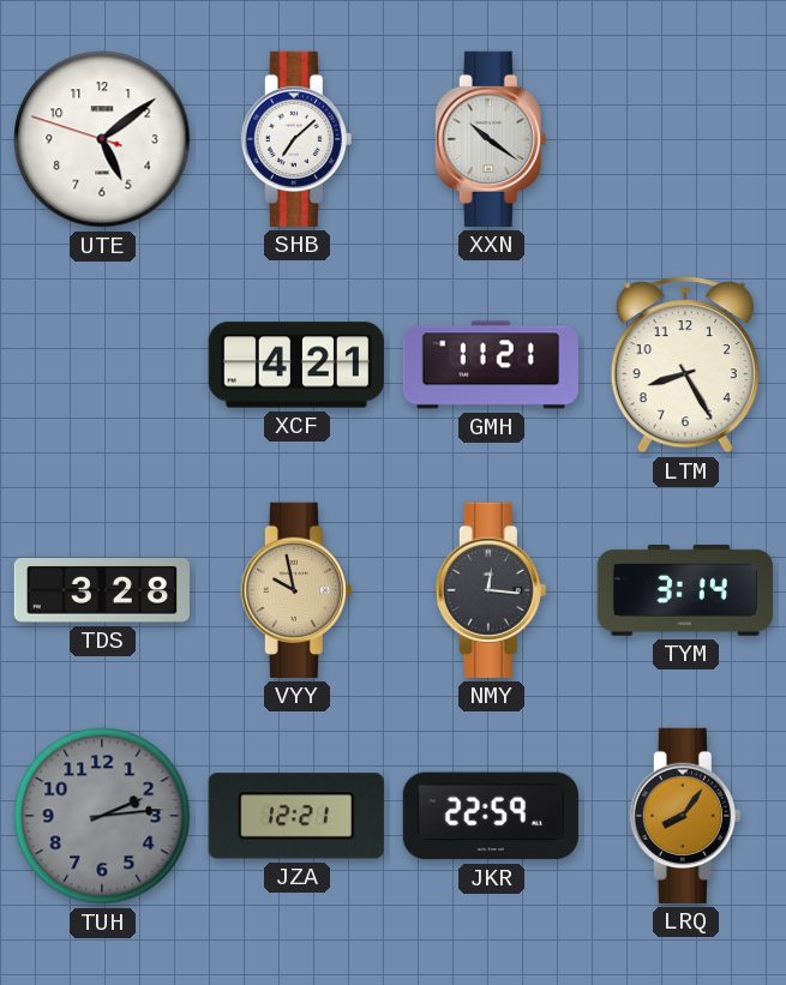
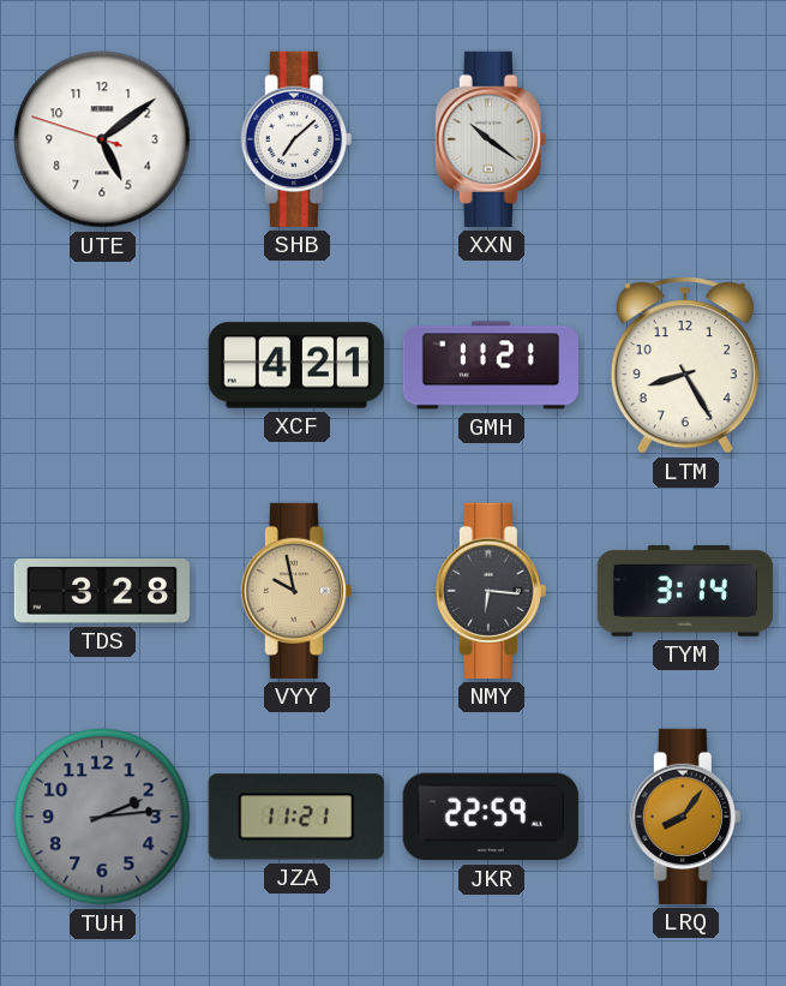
NMY: 12:16 -> 6:16 (491, 591)
JZA: 12:21 -> 11:21 (296, 817)
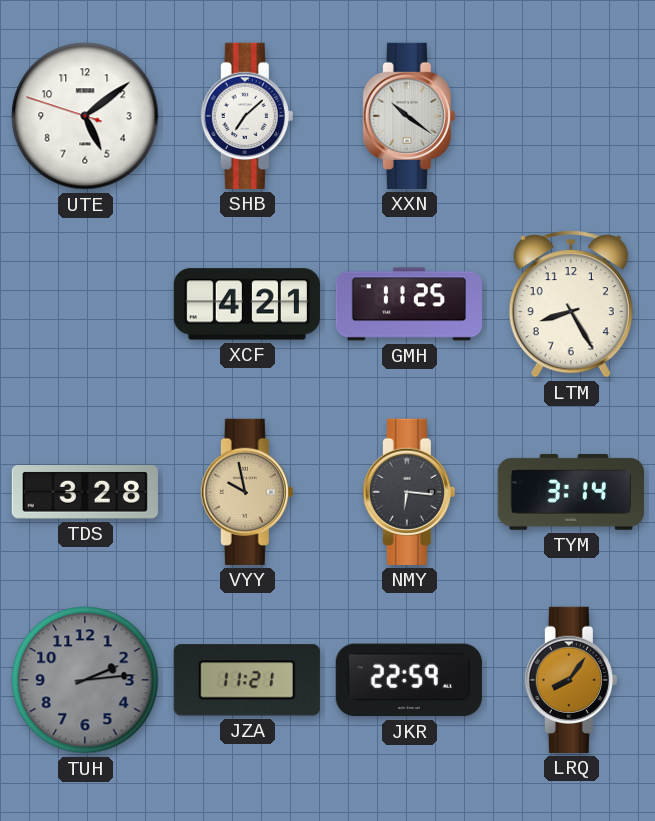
GMH: 11:21 -> 11:25 (408, 304)
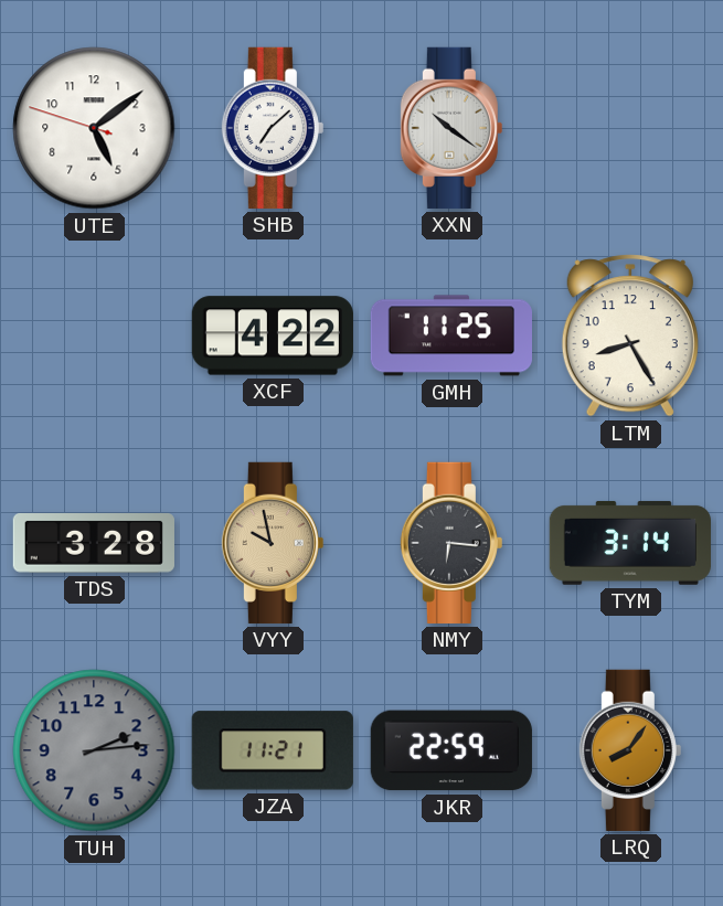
XCF: 4:21 -> 4:22 (273, 335)
